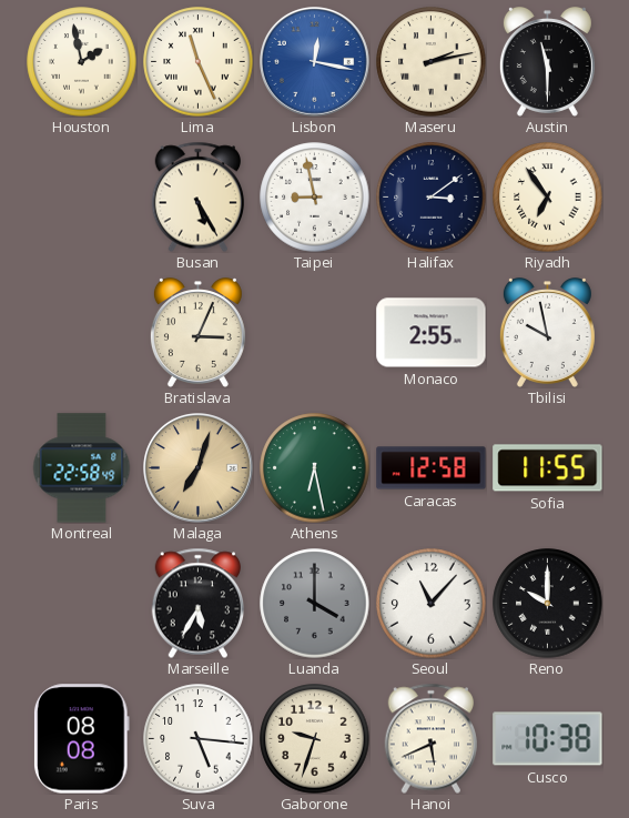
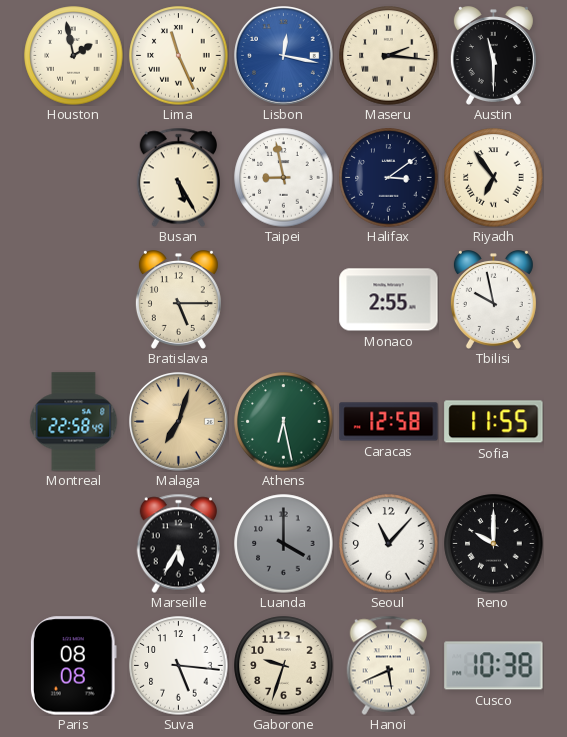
Maseru: 2:13 -> 2:16 (389, 56)
Bratislava: 3:04 -> 5:15 (178, 300)
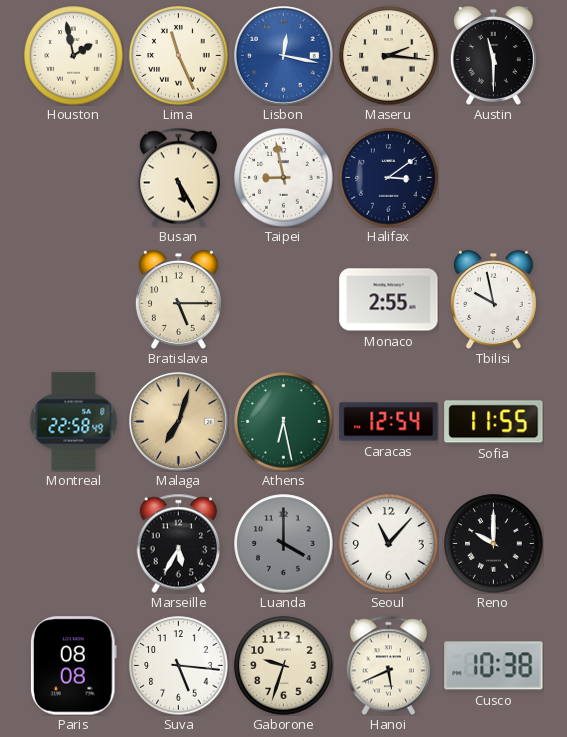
Riyadh: 6:54 -> none (494, 178)
Caracas: 12:58 -> 12:54 (389, 422)
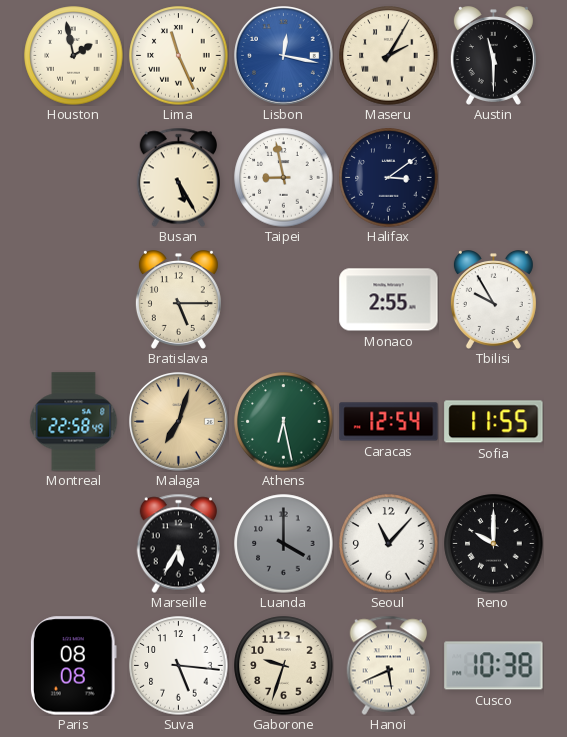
Maseru: 2:16 -> 2:05 (389, 56)
Tbilisi: 9:58 -> 9:55 (493, 300)
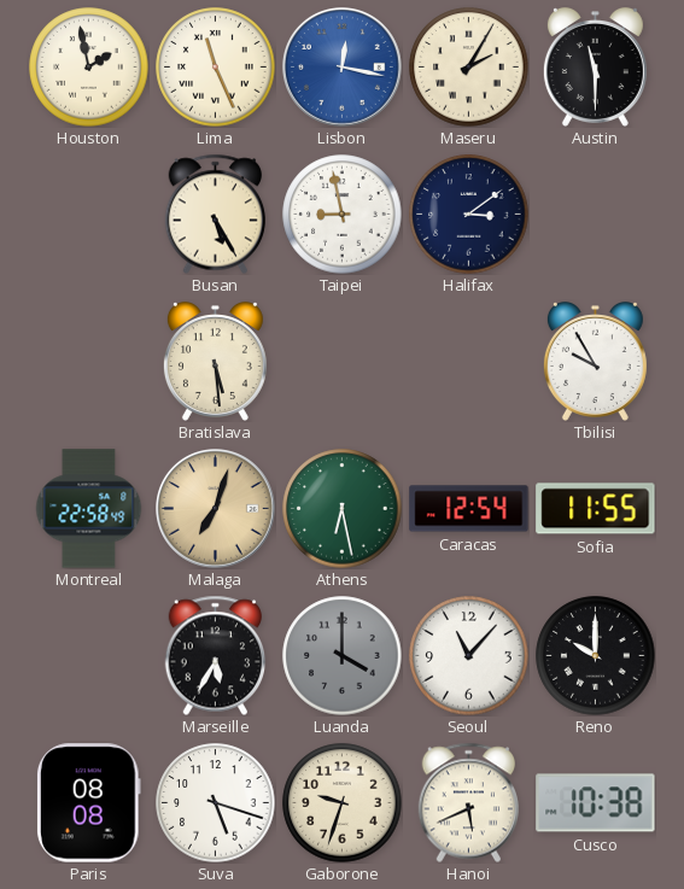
Bratislava: 5:15 -> 5:29 (215, 362)
Monaco: 2:55 -> none (389, 300)
Suva: 5:16 -> 5:18 (216, 803)
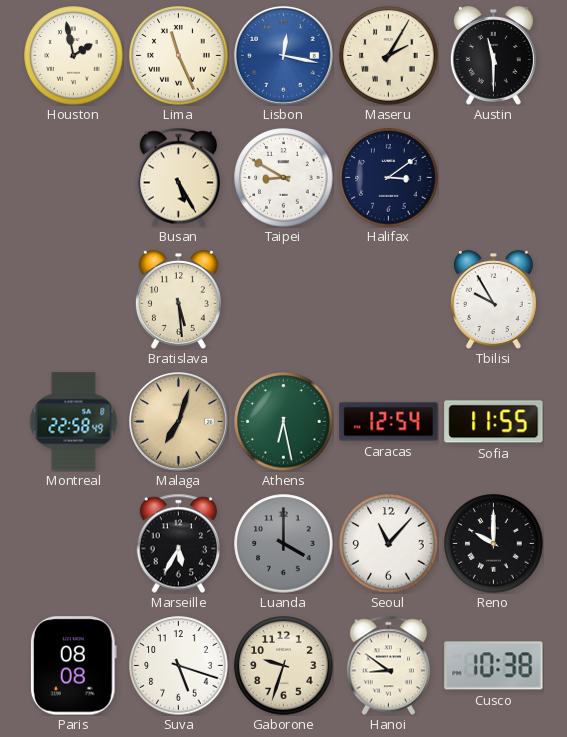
Taipei: 8:58 -> 8:50 (284, 178)
Hanoi: 5:41 -> 8:51 (388, 665)
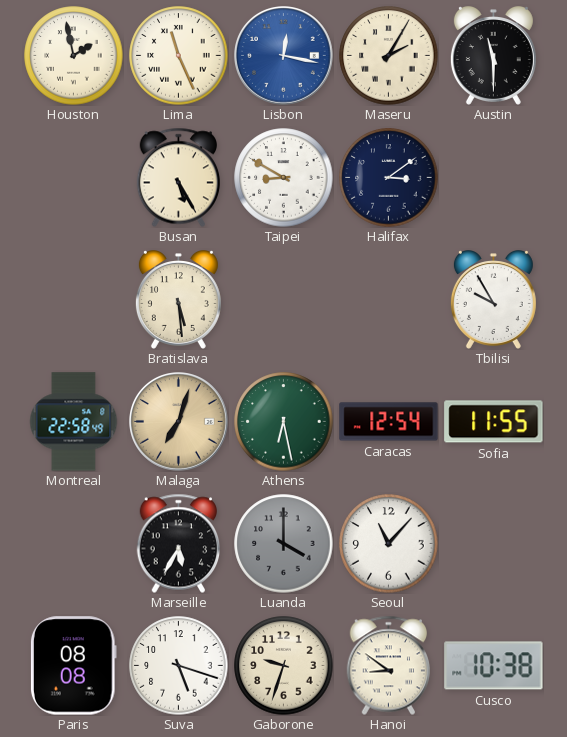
Reno: 10:00 -> none (494, 544)
